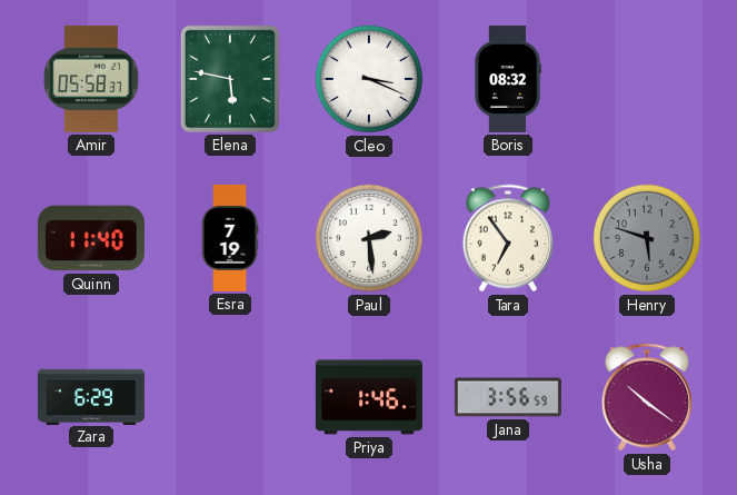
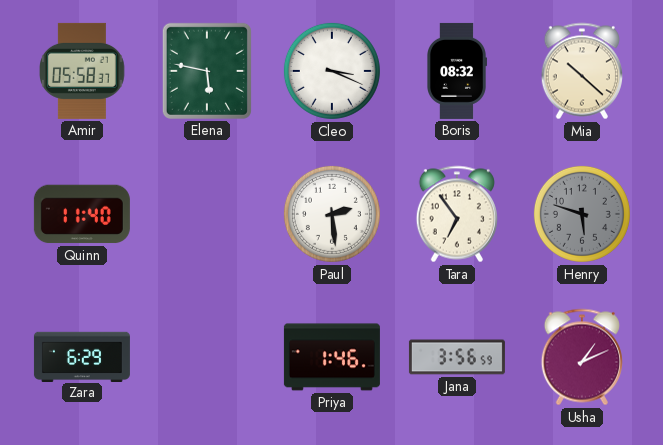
Mia: none -> 10:22 (582, 71)
Esra: 7:19 -> none (230, 238)
Usha: 10:21 -> 1:11 (582, 357)
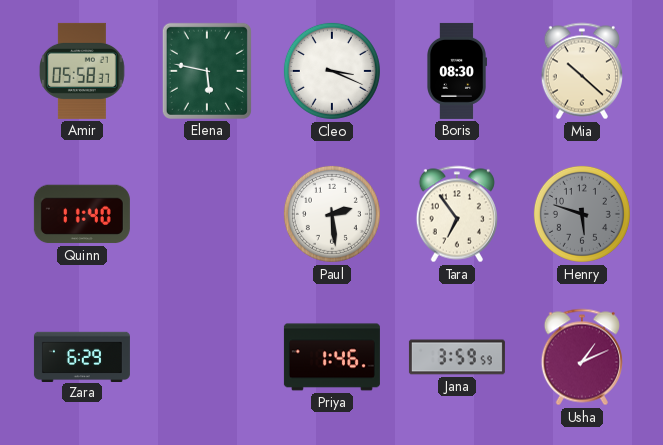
Boris: 08:32 -> 08:30 (457, 71)
Jana: 3:56 -> 3:59 (457, 357)
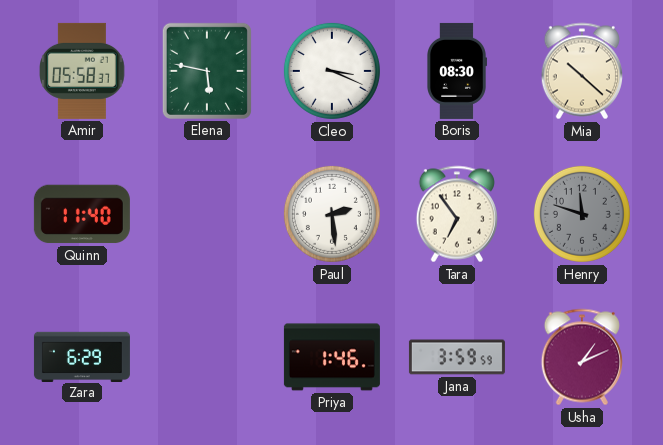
Henry: 5:48 -> 11:48 (582, 214)
